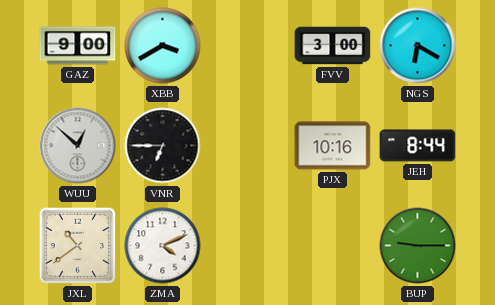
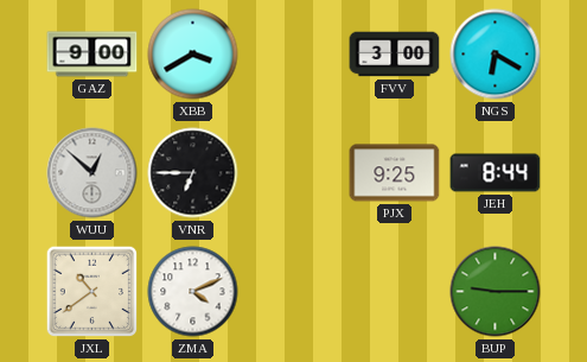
PJX: 10:16 -> 9:25 (395, 173)
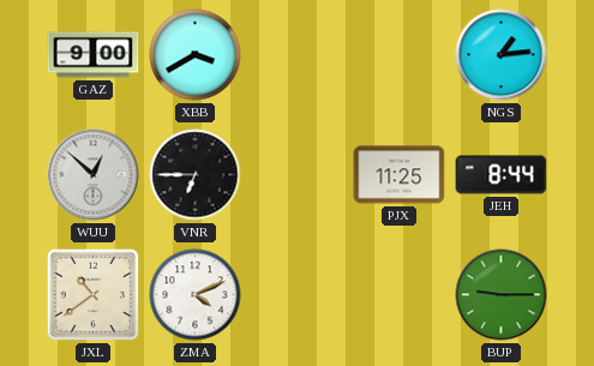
FVV: 3:00 -> none (395, 55)
NGS: 6:20 -> 1:14 (502, 55)
PJX: 9:25 -> 11:25 (400, 175)
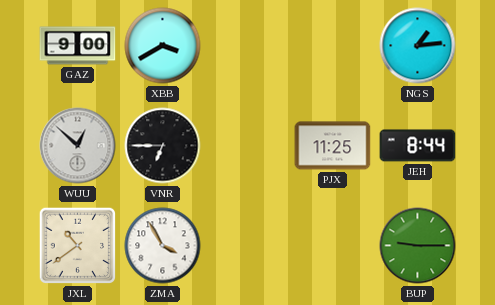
ZMA: 4:11 -> 3:55 (163, 246)
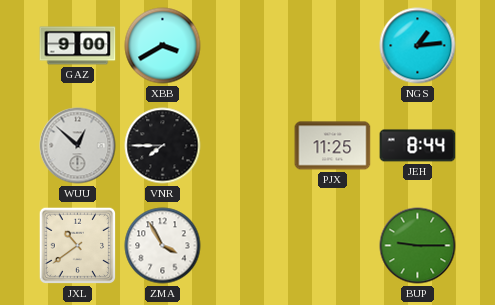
VNR: 6:45 -> 7:45 (163, 146)
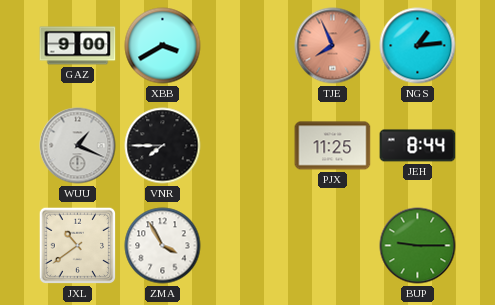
TJE: none -> 7:56 (333, 46)
WUU: 12:52 -> 1:19 (78, 146)
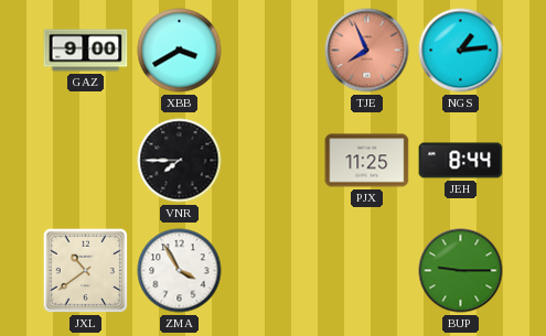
WUU: 1:19 -> none (78, 146)
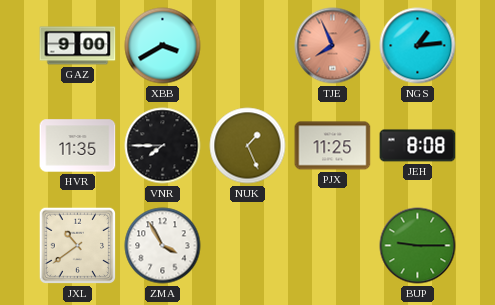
HVR: none -> 11:35 (78, 146)
NUK: none -> 1:26 (248, 146)
JEH: 8:44 -> 8:08 (418, 146)
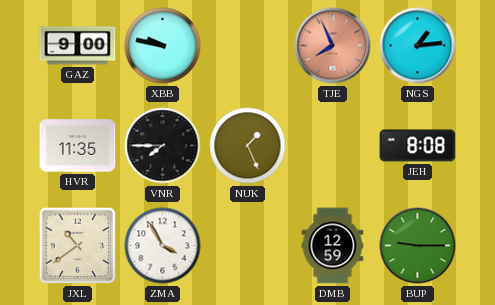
XBB: 3:40 -> 9:47 (163, 46)
PJX: 11:25 -> none (333, 146)
DMB: none -> 12:59 (333, 246)
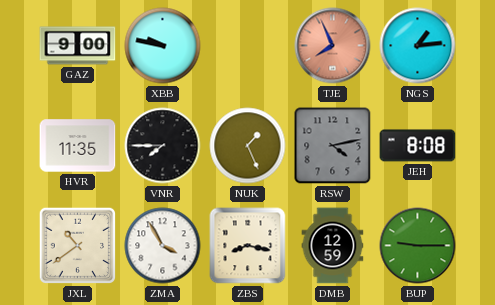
RSW: none -> 4:13 (333, 146)
ZBS: none -> 8:17 (248, 246)
